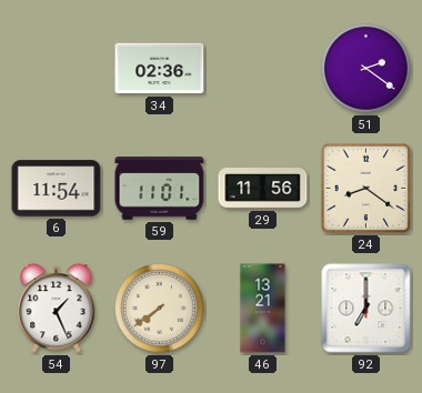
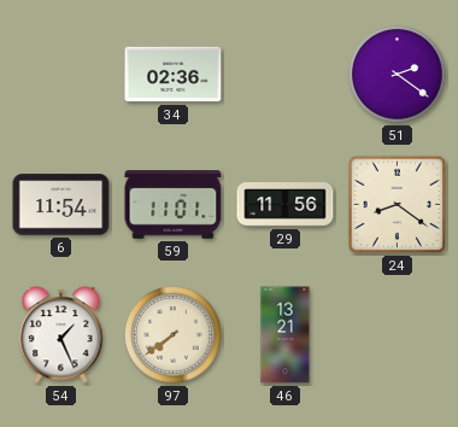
92: 7:00 -> none (366, 309)
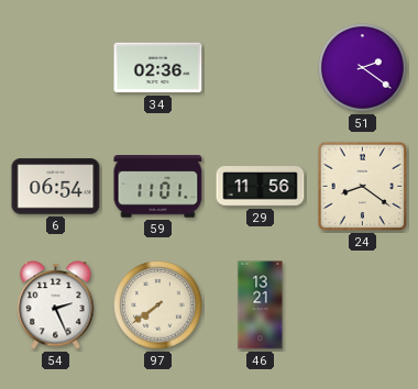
6: 11:54 -> 06:54 (56, 187)
54: 1:26 -> 2:26 (56, 305)
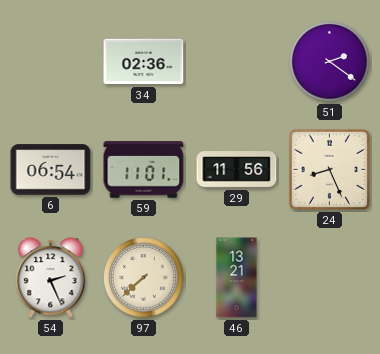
24: 8:21 -> 8:26 (330, 170)
97: 7:39 -> 7:38 (144, 278)
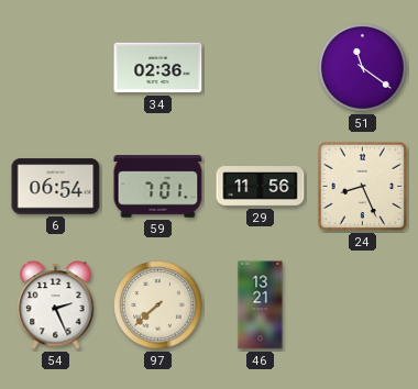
51: 2:21 -> 11:21 (363, 68)
59: 11:01 -> 7:01 (158, 187)
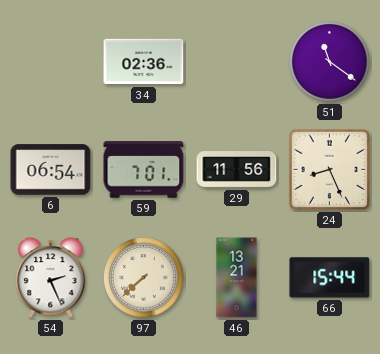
66: none -> 15:44 (330, 278)
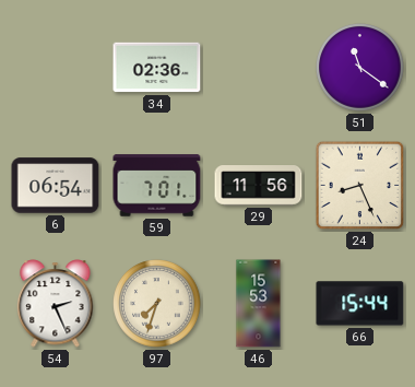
97: 7:38 -> 7:33 (157, 304)
46: 13:21 -> 15:53 (259, 304)
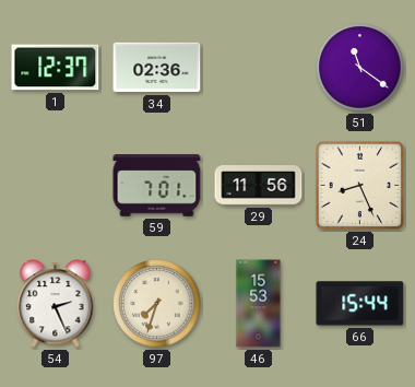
1: none -> 12:37 (56, 68)
6: 06:54 -> none (56, 186)
